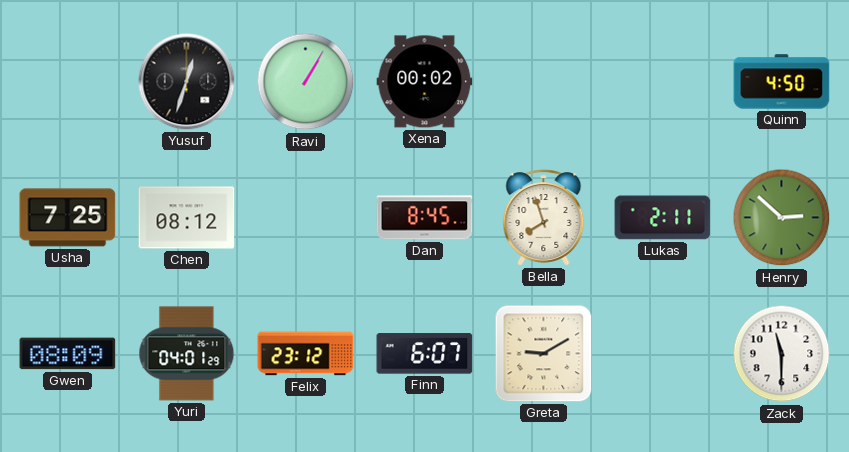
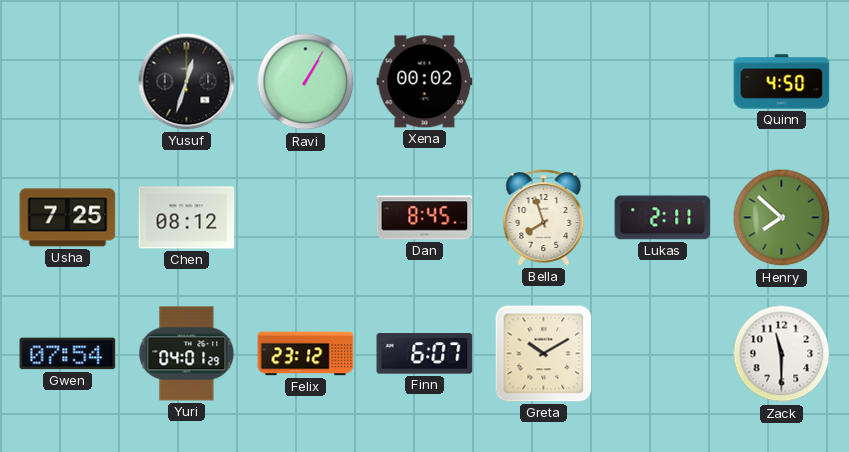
Henry: 2:52 -> 7:52 (782, 218)
Gwen: 08:09 -> 07:54 (68, 354)
Greta: 9:10 -> 10:10 (544, 354)
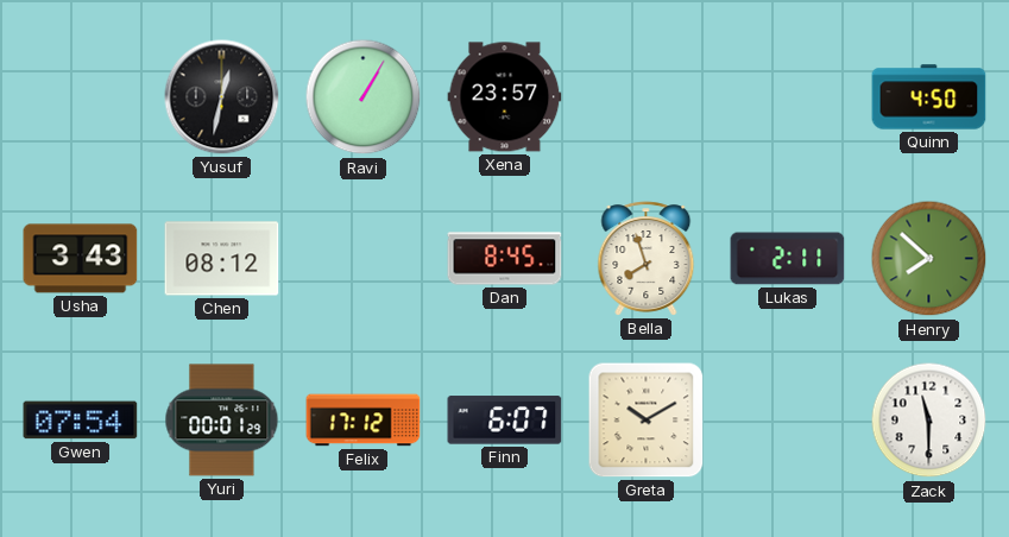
Yusuf: 12:33 -> 12:32 (222, 97)
Xena: 00:02 -> 23:57 (505, 97)
Usha: 7:25 -> 3:43 (81, 259)
Yuri: 04:01 -> 00:01 (222, 421)
Felix: 23:12 -> 17:12 (364, 421)
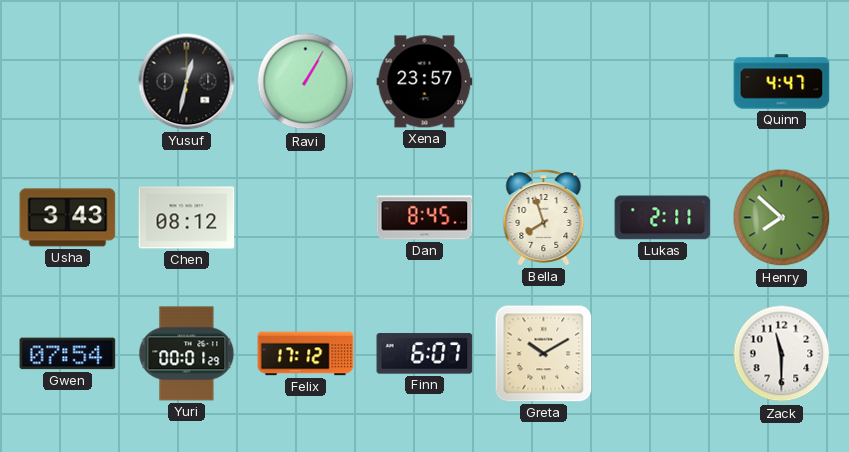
Quinn: 4:50 -> 4:47 (782, 82)
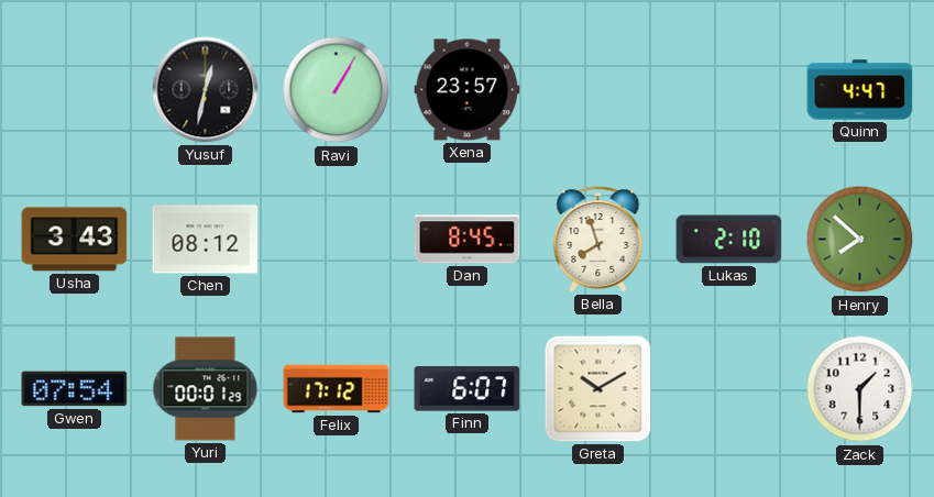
Lukas: 2:11 -> 2:10 (729, 240)
Zack: 11:30 -> 1:30 (860, 389)
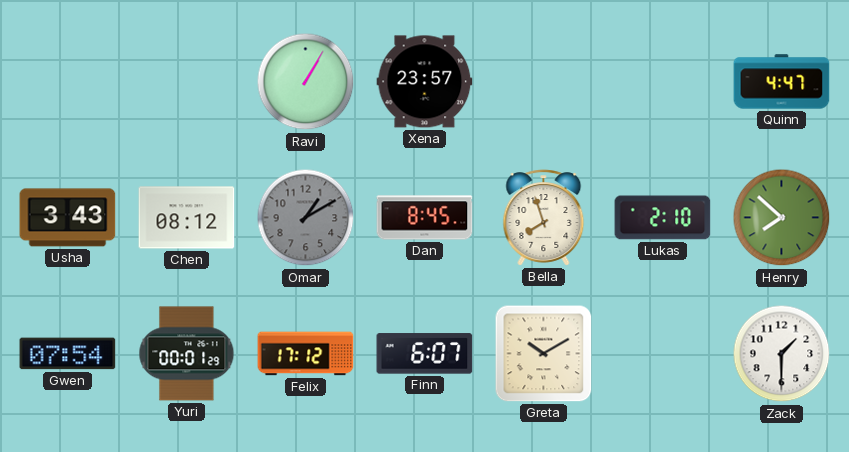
Yusuf: 12:32 -> none (206, 90)
Omar: none -> 1:10 (306, 218)
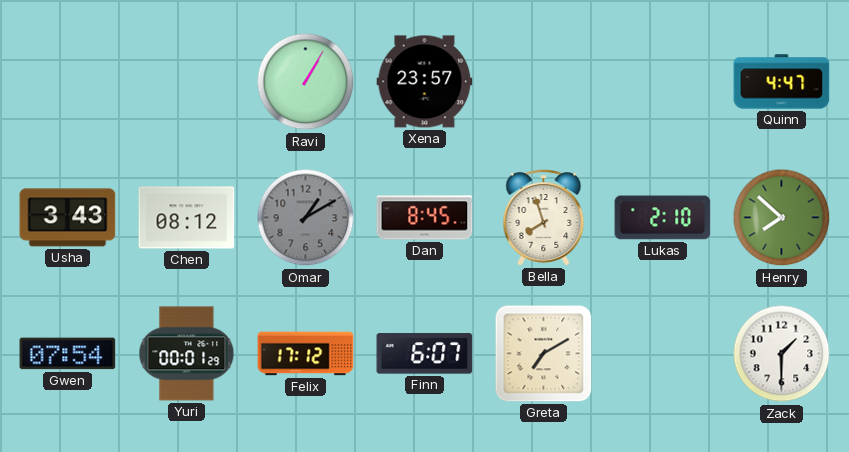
Greta: 10:10 -> 7:10 (544, 354)
